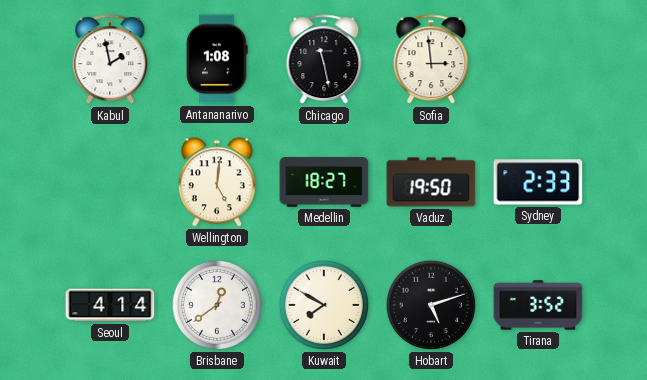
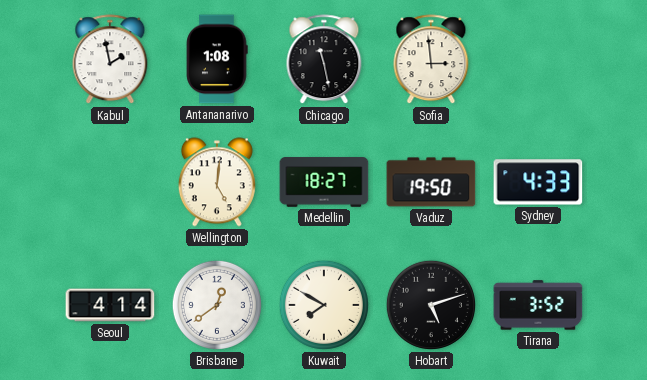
Sydney: 2:33 -> 4:33 (538, 182)
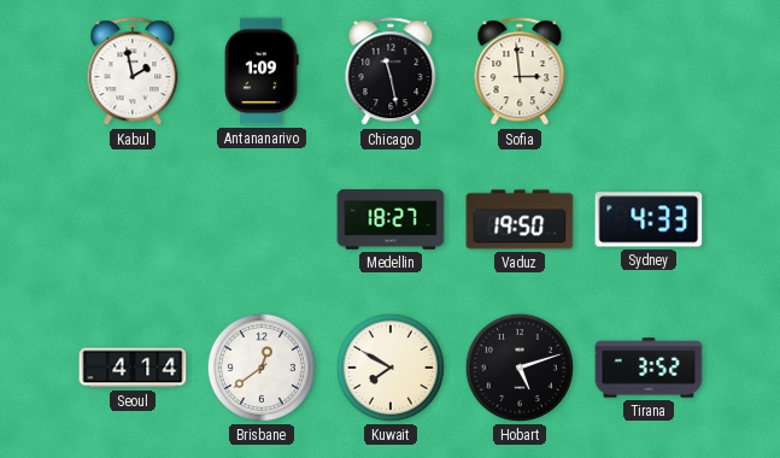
Antananarivo: 1:08 -> 1:09 (262, 71)
Wellington: 5:01 -> none (217, 182)
